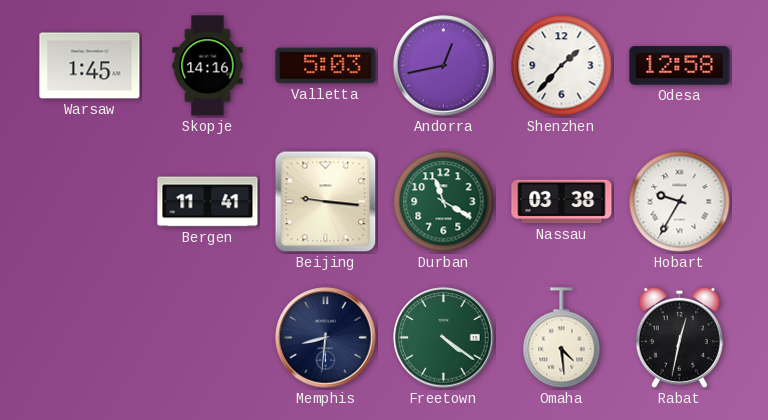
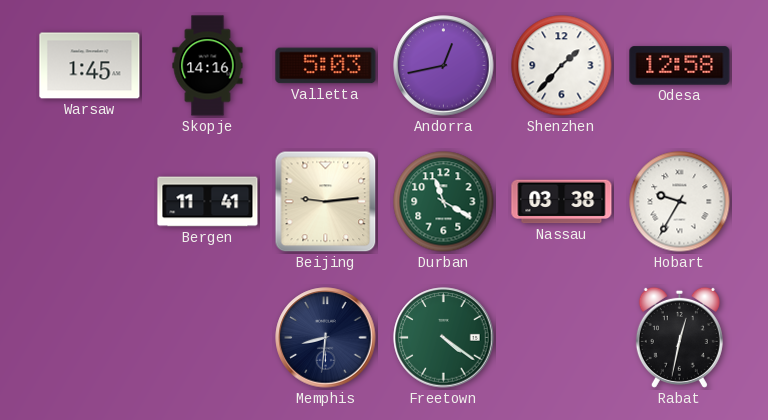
Beijing: 9:16 -> 9:14 (326, 202)
Omaha: 4:29 -> none (562, 338)
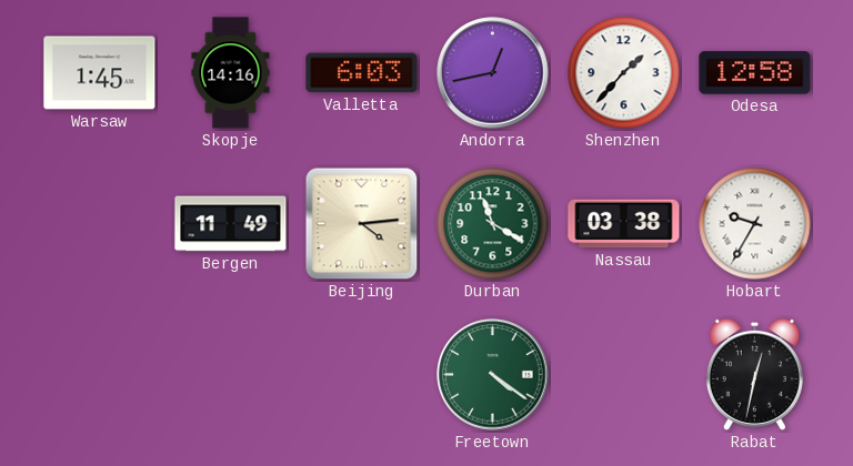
Valletta: 5:03 -> 6:03 (362, 73)
Bergen: 11:41 -> 11:49 (231, 224)
Beijing: 9:14 -> 4:14 (362, 224)
Memphis: 8:31 -> none (326, 338)
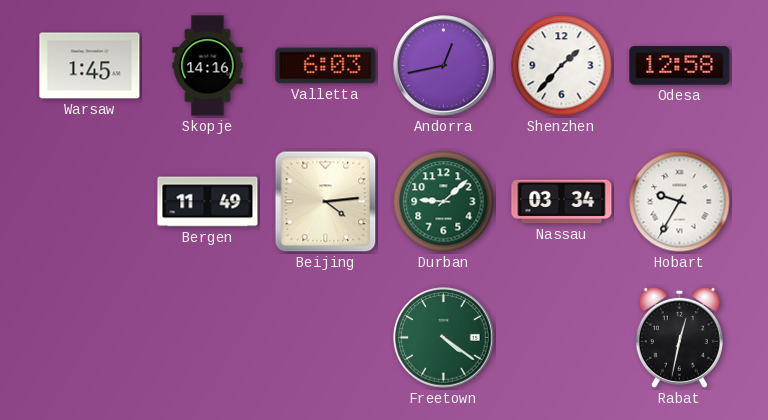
Durban: 11:20 -> 9:08 (444, 202)
Nassau: 03:38 -> 03:34 (562, 202)
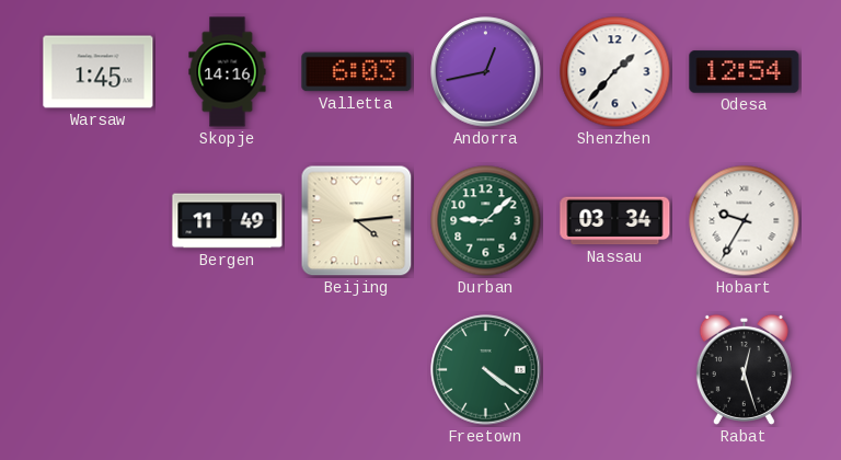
Odesa: 12:58 -> 12:54 (745, 72)
Rabat: 12:32 -> 12:27 (744, 369)
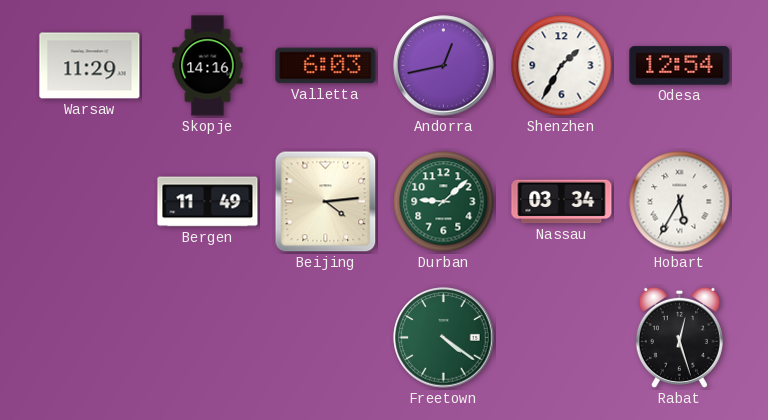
Warsaw: 1:45 -> 11:29 (90, 66)
Shenzhen: 1:37 -> 1:35 (562, 66)
Hobart: 9:35 -> 5:35 (680, 202)
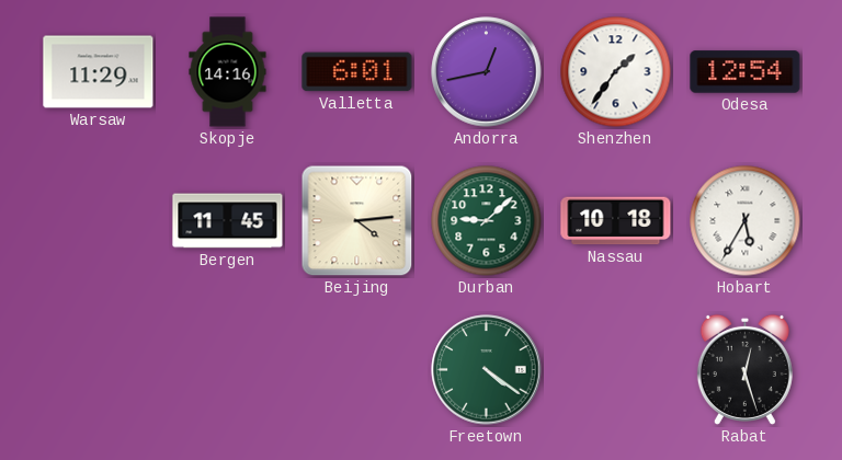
Valletta: 6:03 -> 6:01 (357, 72)
Shenzhen: 1:35 -> 1:36 (616, 72)
Bergen: 11:49 -> 11:45 (228, 221)
Nassau: 03:34 -> 10:18 (616, 221)
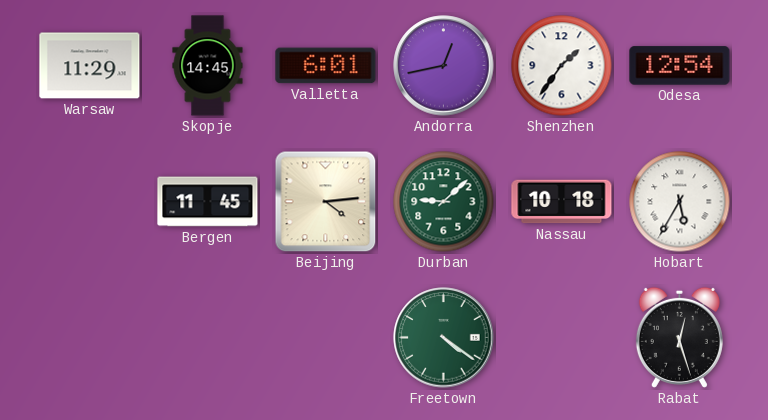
Skopje: 14:16 -> 14:45 (208, 66)
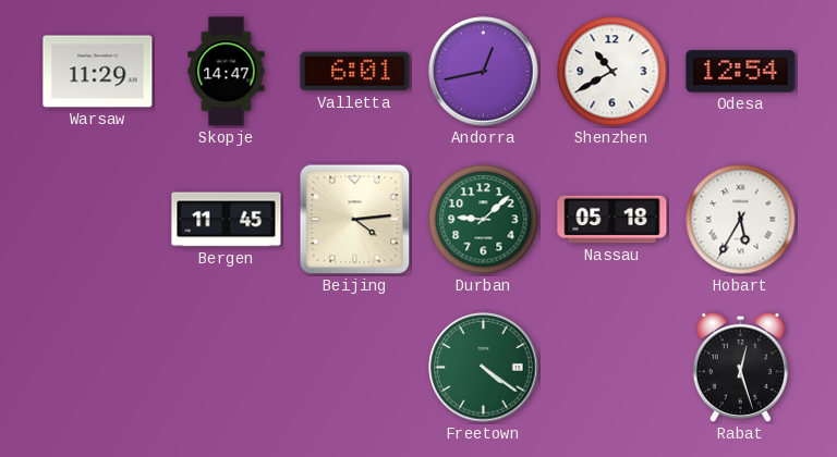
Skopje: 14:45 -> 14:47 (227, 72)
Shenzhen: 1:36 -> 10:40 (612, 72)
Nassau: 10:18 -> 05:18 (612, 220)
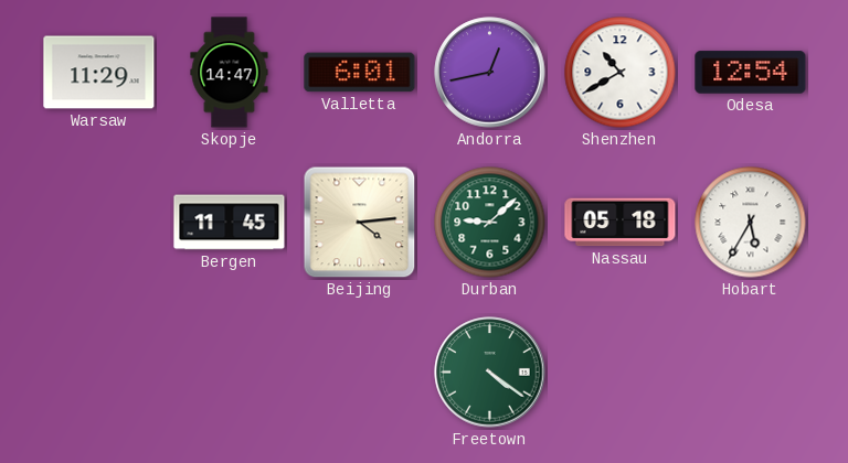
Rabat: 12:27 -> none (740, 367)
